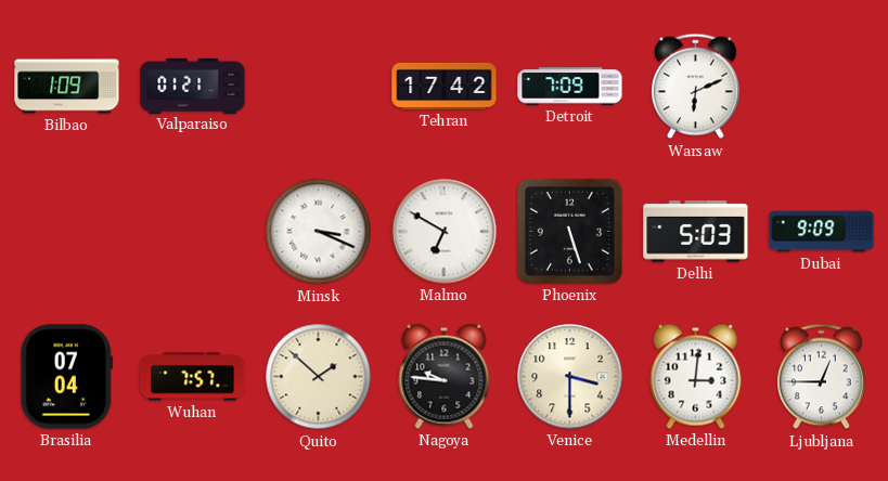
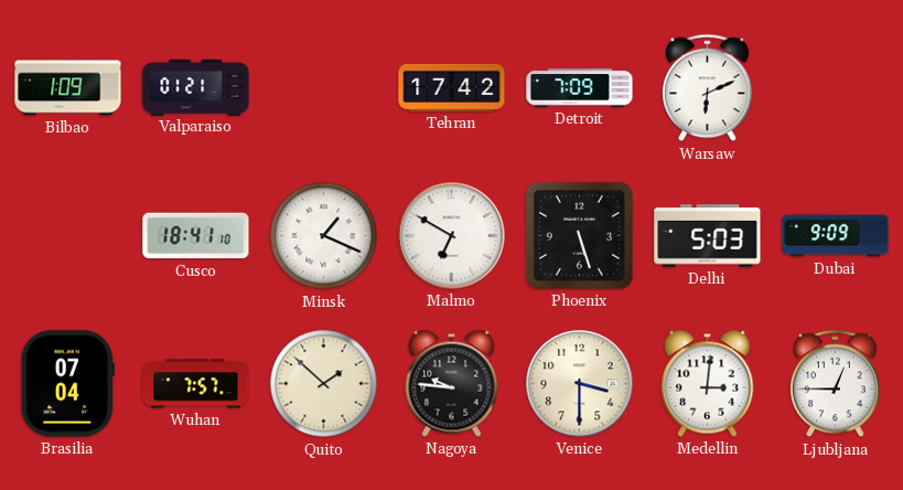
Cusco: none -> 18:41 (196, 236)
Minsk: 3:19 -> 1:19 (324, 236)
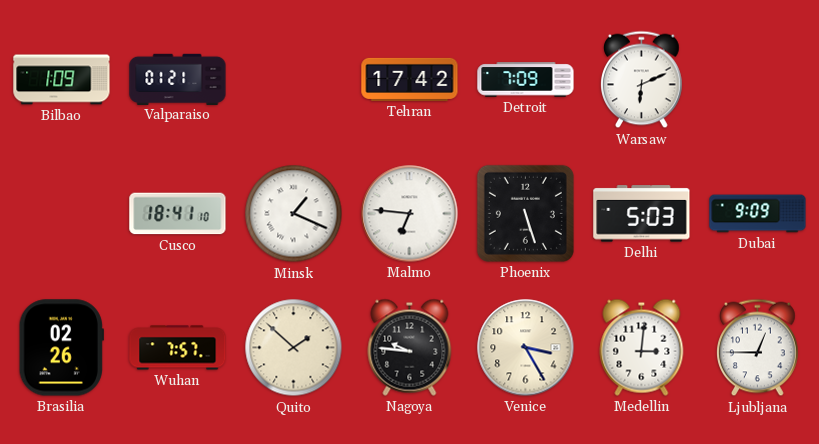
Malmo: 6:50 -> 6:46 (410, 214)
Brasilia: 07:04 -> 02:26 (61, 348)
Venice: 3:30 -> 3:25 (526, 348)
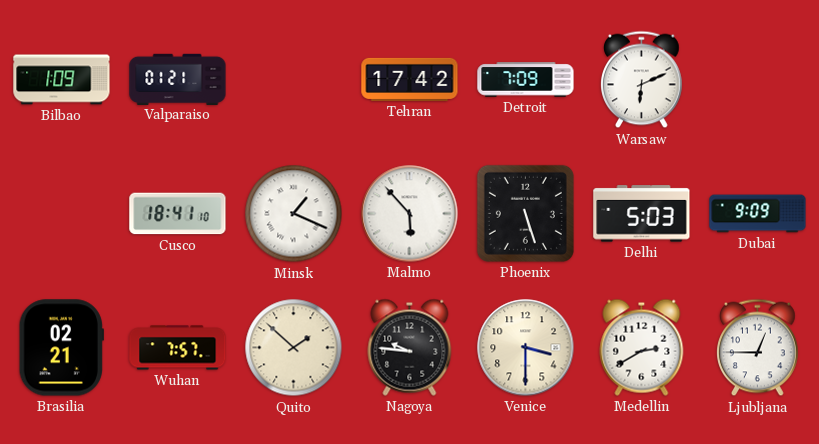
Malmo: 6:46 -> 5:53 (410, 214)
Brasilia: 02:26 -> 02:21 (61, 348)
Venice: 3:25 -> 3:30 (526, 348)
Medellin: 3:01 -> 2:40 (642, 347)
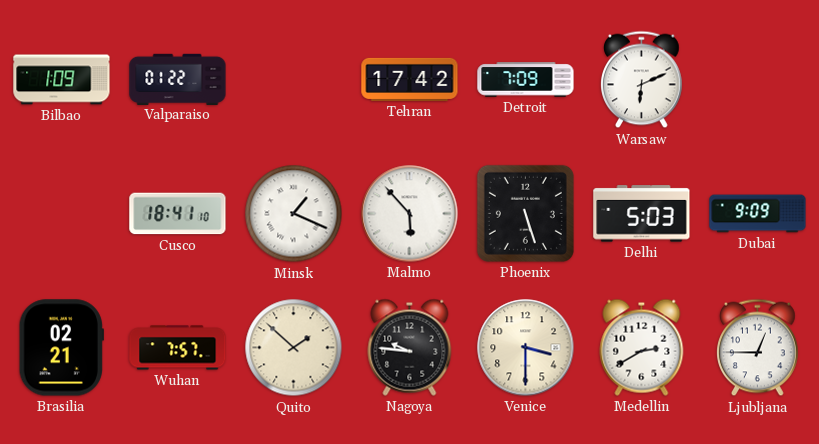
Valparaiso: 01:21 -> 01:22 (178, 79)
